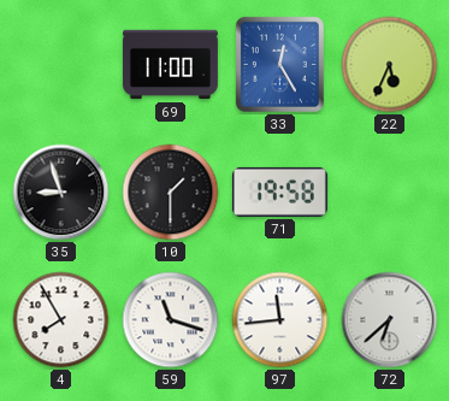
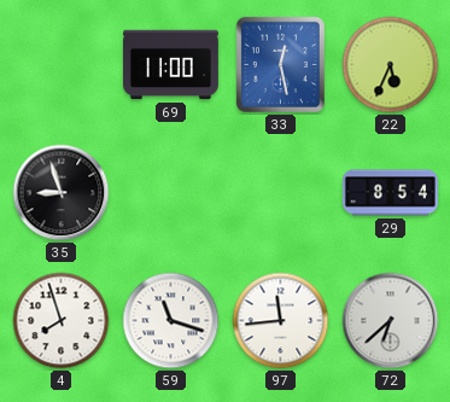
33: 12:25 -> 12:28 (280, 64)
10: 1:30 -> none (171, 193)
71: 19:58 -> none (279, 191)
29: none -> 8:54 (390, 193)
4: 7:55 -> 7:57 (62, 321)
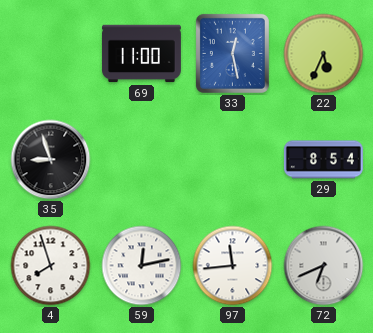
59: 11:18 -> 12:13 (142, 266)
72: 6:38 -> 6:41 (324, 266)
